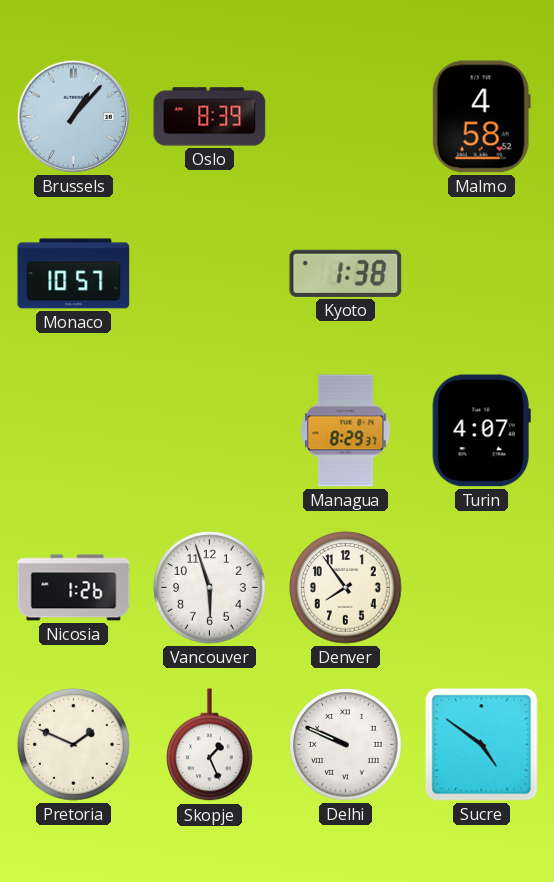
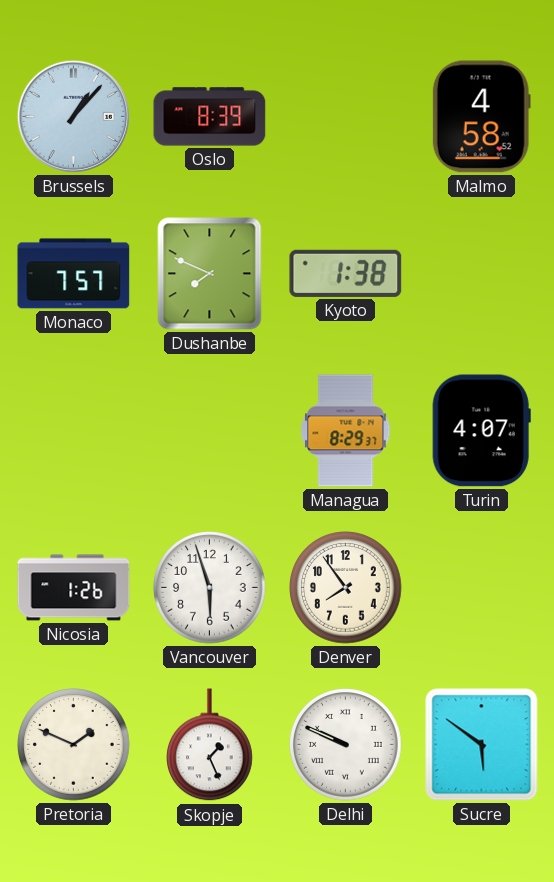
Monaco: 10:57 -> 7:57 (74, 274)
Dushanbe: none -> 7:49 (210, 274)
Sucre: 4:51 -> 5:51 (482, 745)
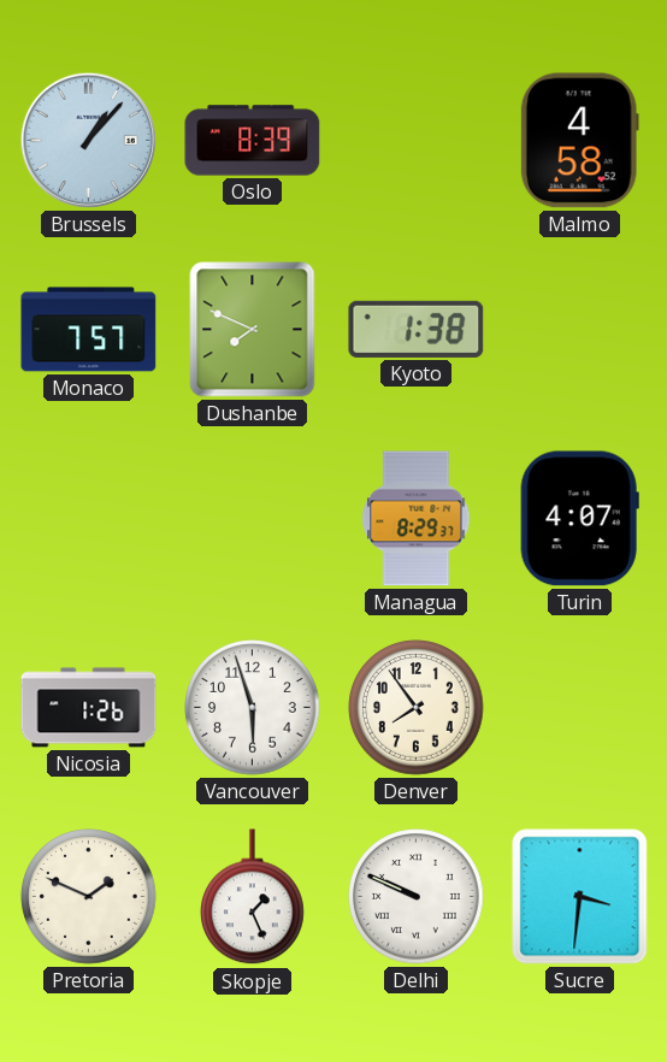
Sucre: 5:51 -> 3:31 (580, 897)
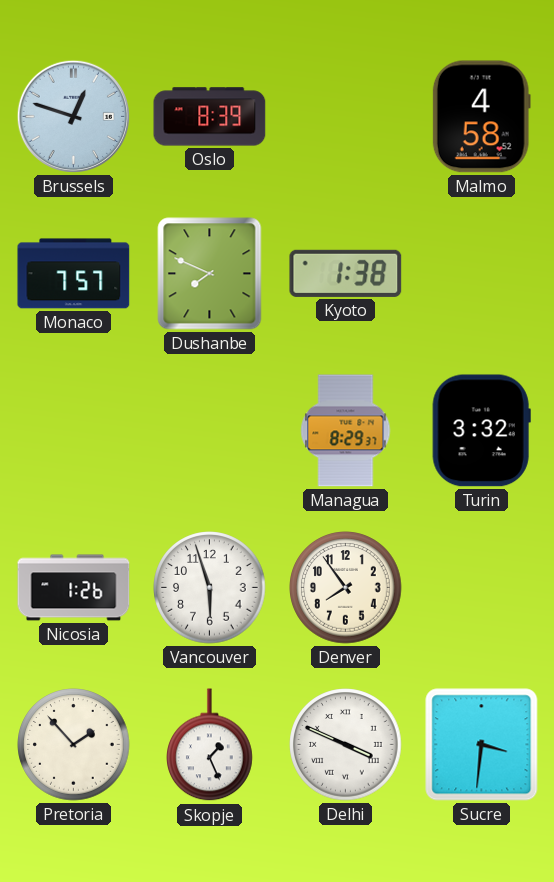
Brussels: 1:07 -> 12:48 (73, 116)
Turin: 4:07 -> 3:32 (481, 431)
Pretoria: 1:49 -> 1:53 (74, 745)
Delhi: 9:49 -> 3:49 (346, 745)
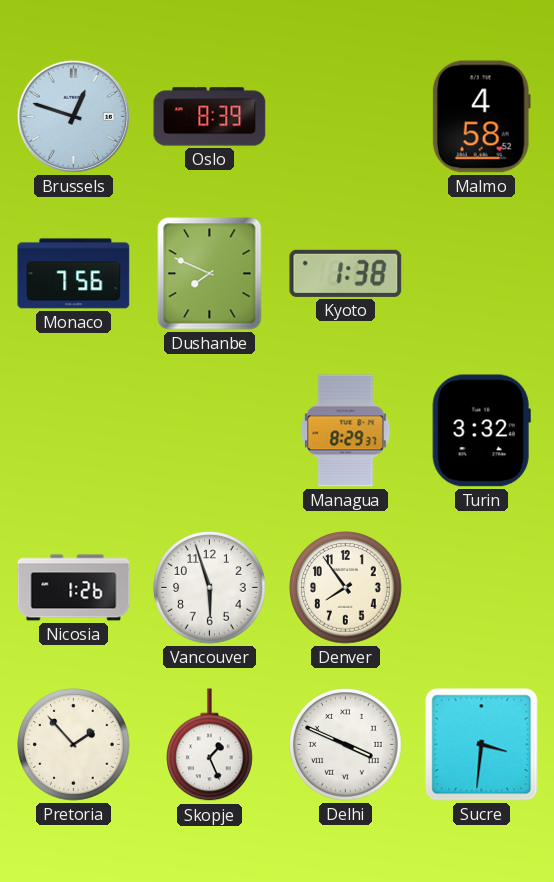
Monaco: 7:57 -> 7:56 (74, 274)
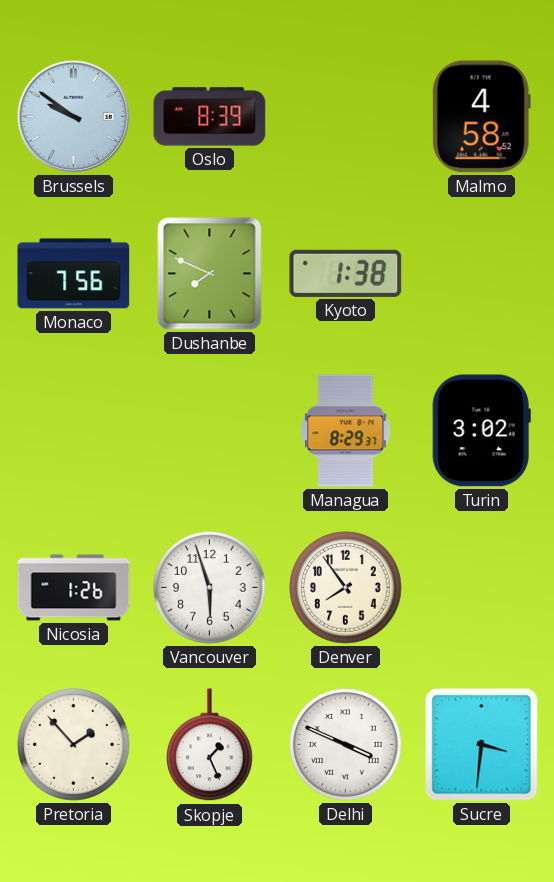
Brussels: 12:48 -> 9:51 (73, 116)
Turin: 3:32 -> 3:02 (481, 431)
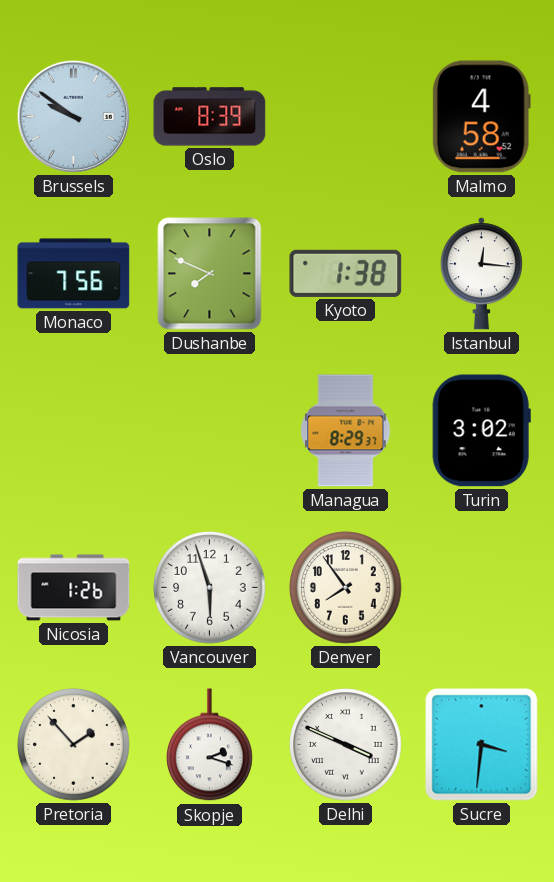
Istanbul: none -> 12:16 (481, 274)
Skopje: 1:26 -> 2:18 (210, 745)
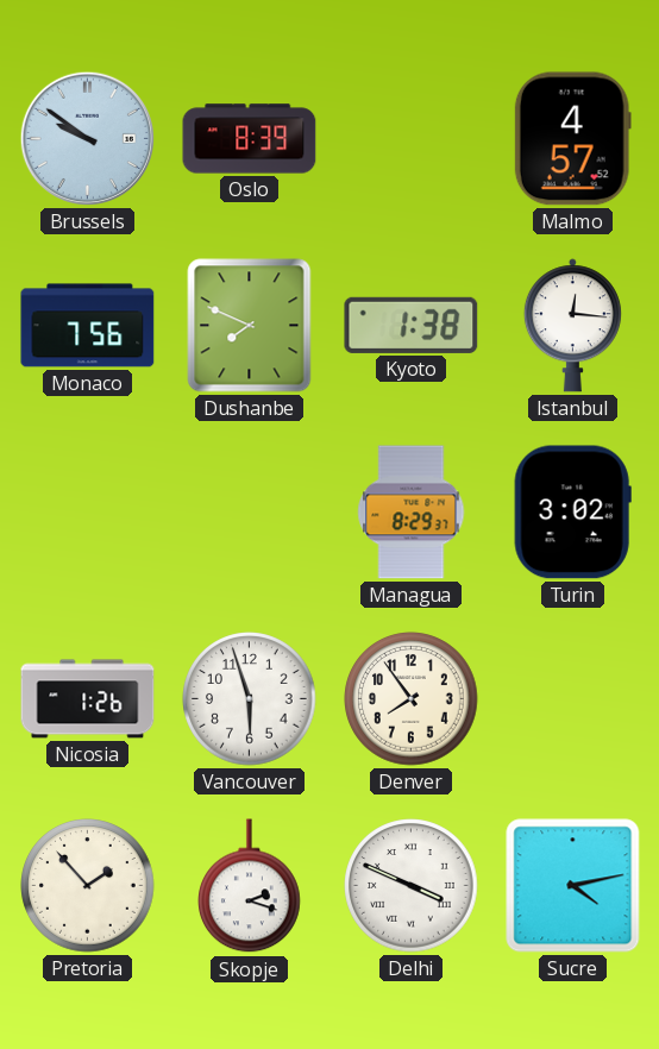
Malmo: 4:58 -> 4:57 (572, 139)
Sucre: 3:31 -> 4:13 (573, 886)
